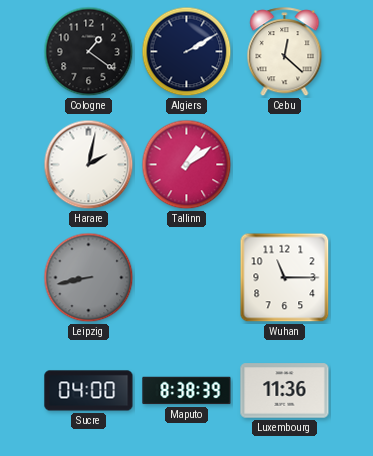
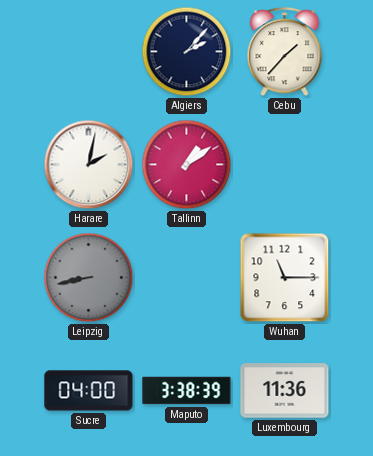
Cologne: 1:21 -> none (89, 52)
Algiers: 2:10 -> 2:07 (187, 52)
Cebu: 12:22 -> 1:37 (285, 52)
Maputo: 8:38 -> 3:38 (187, 391)
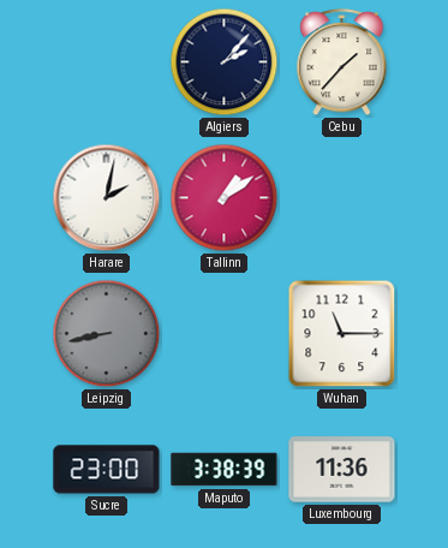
Sucre: 04:00 -> 23:00 (107, 470)
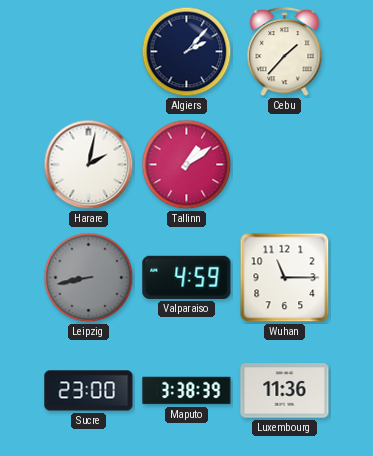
Valparaiso: none -> 4:59 (187, 277)
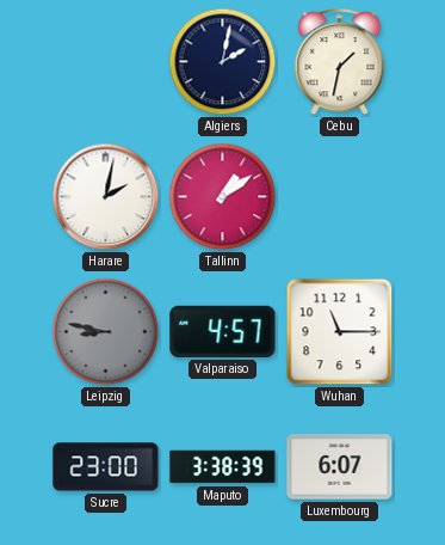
Algiers: 2:07 -> 2:02 (223, 62)
Cebu: 1:37 -> 1:32 (340, 62)
Leipzig: 8:43 -> 8:47 (106, 332)
Valparaiso: 4:59 -> 4:57 (223, 331)
Luxembourg: 11:36 -> 6:07 (340, 467)
